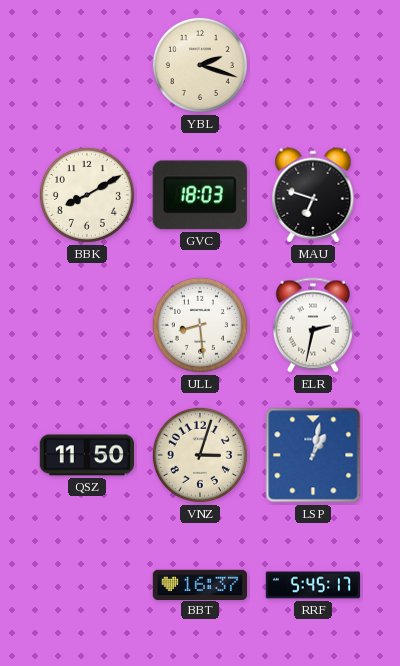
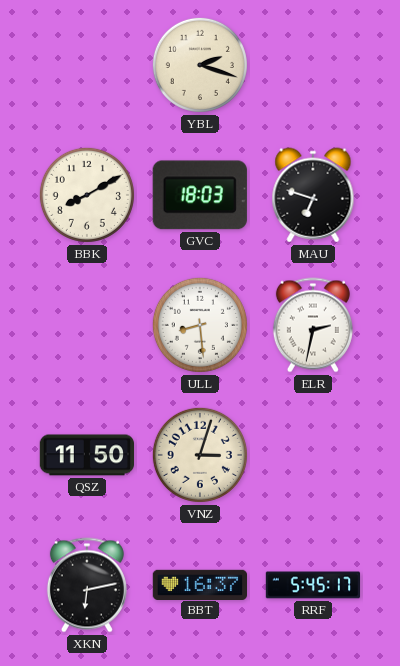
LSP: 1:02 -> none (313, 455)
XKN: none -> 6:13 (87, 585)
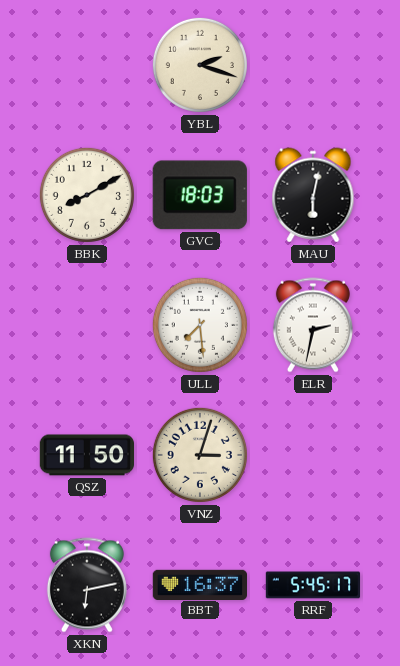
MAU: 6:48 -> 6:02 (313, 195)
ULL: 8:29 -> 7:29 (200, 325)
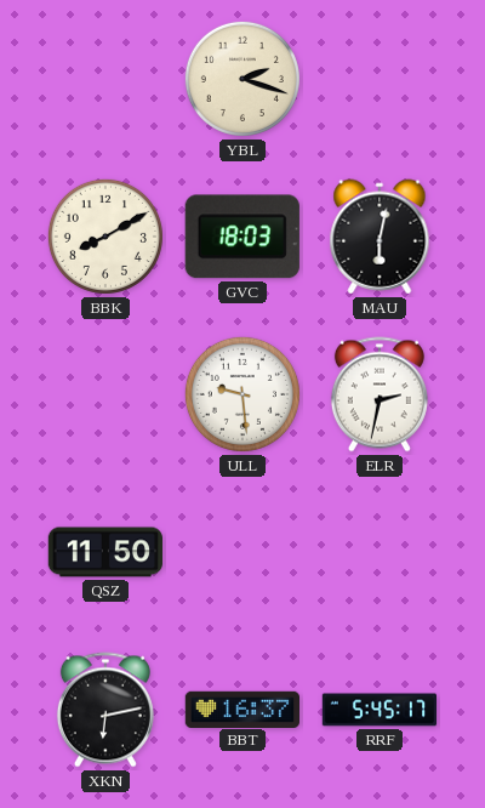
ULL: 7:29 -> 9:29 (242, 394)
VNZ: 3:03 -> none (200, 455)
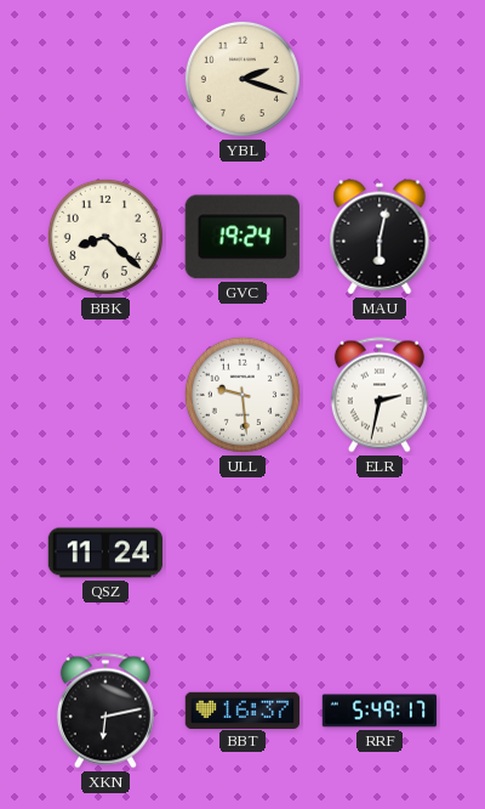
BBK: 8:10 -> 8:22 (105, 237)
GVC: 18:03 -> 19:24 (242, 237)
QSZ: 11:50 -> 11:24 (104, 553)
RRF: 5:45 -> 5:49 (380, 711)
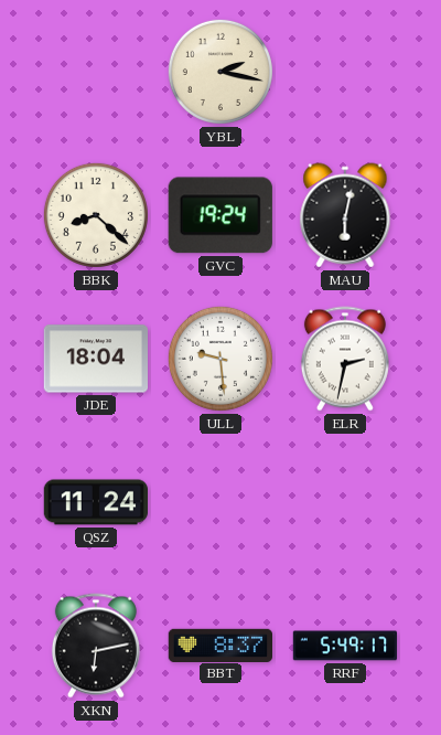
YBL: 2:18 -> 2:17 (220, 72)
JDE: none -> 18:04 (95, 359)
BBT: 16:37 -> 8:37 (219, 645)
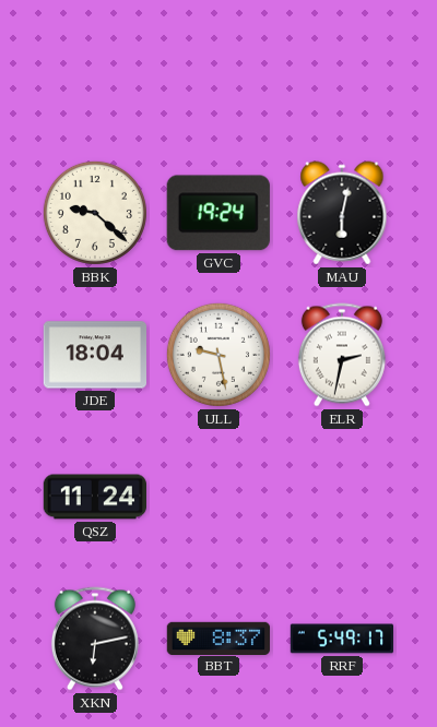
YBL: 2:17 -> none (220, 72)
BBK: 8:22 -> 9:22 (95, 213)
ULL: 9:29 -> 9:28 (218, 355)
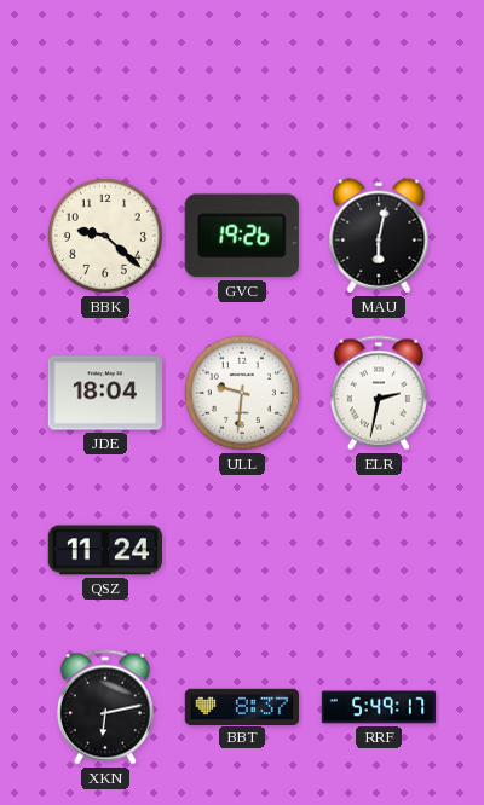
GVC: 19:24 -> 19:26 (242, 236)
ULL: 9:28 -> 9:31 (242, 393)
